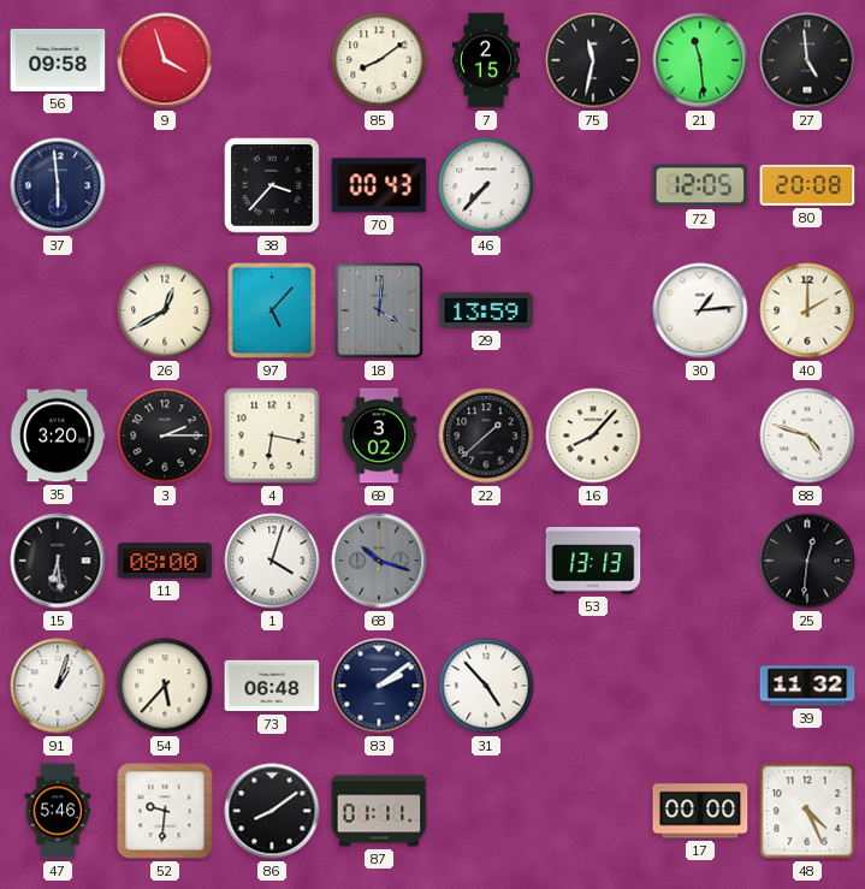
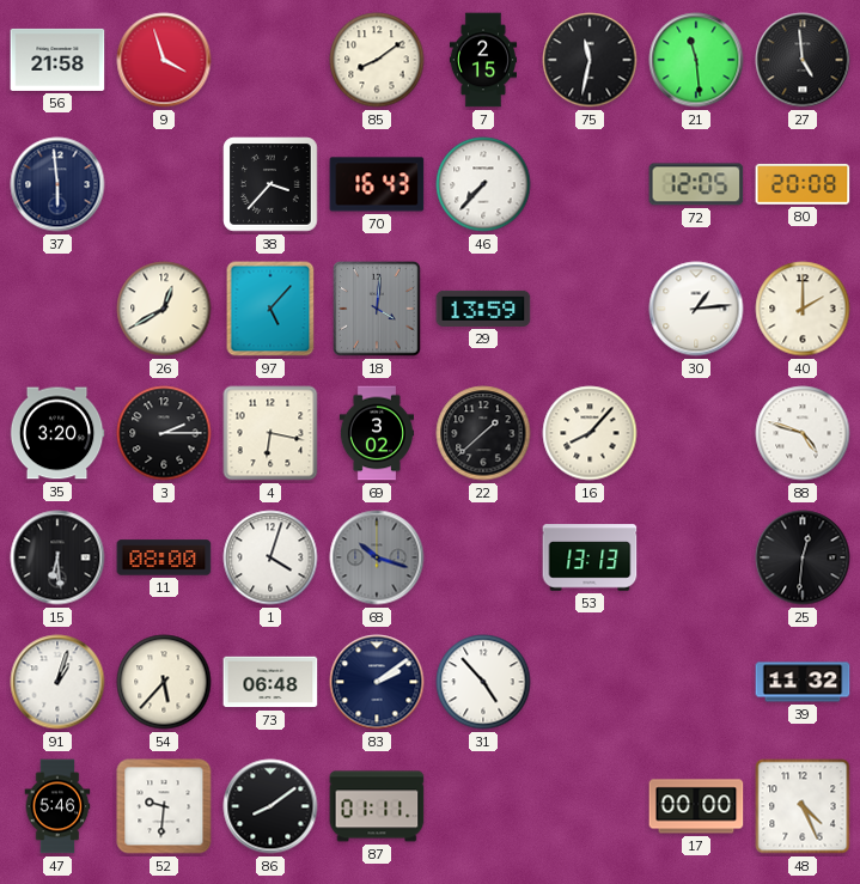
56: 09:58 -> 21:58 (57, 60)
70: 00:43 -> 16:43 (377, 184)
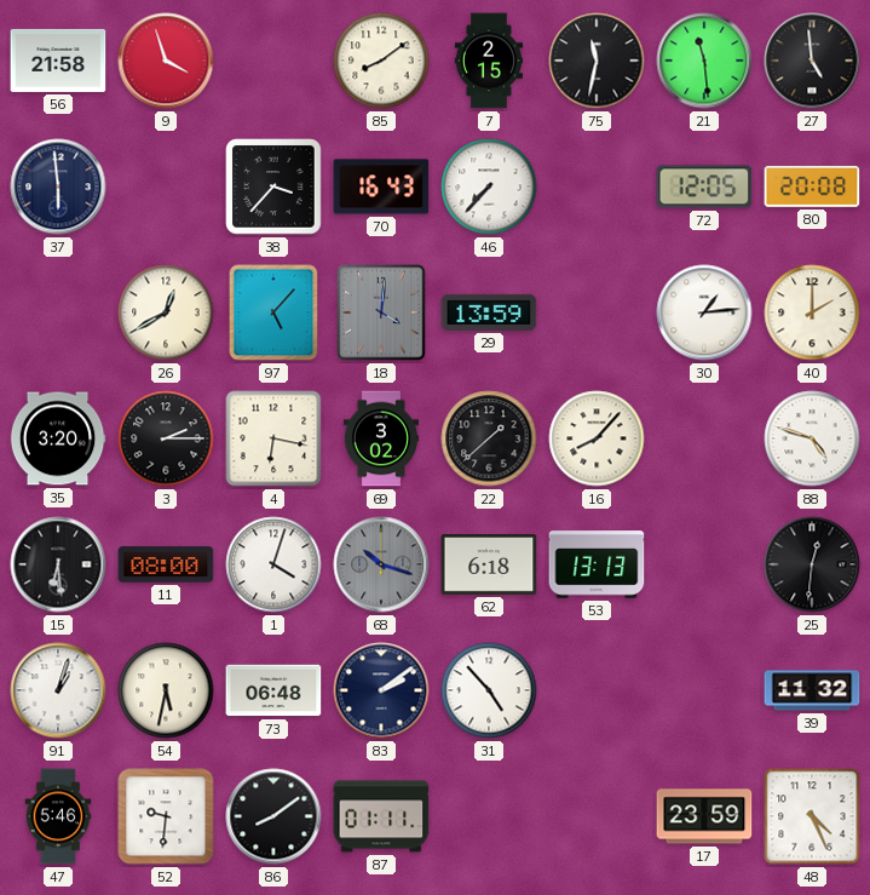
62: none -> 6:18 (489, 566)
54: 5:37 -> 5:32 (166, 690)
17: 00:00 -> 23:59 (704, 816)
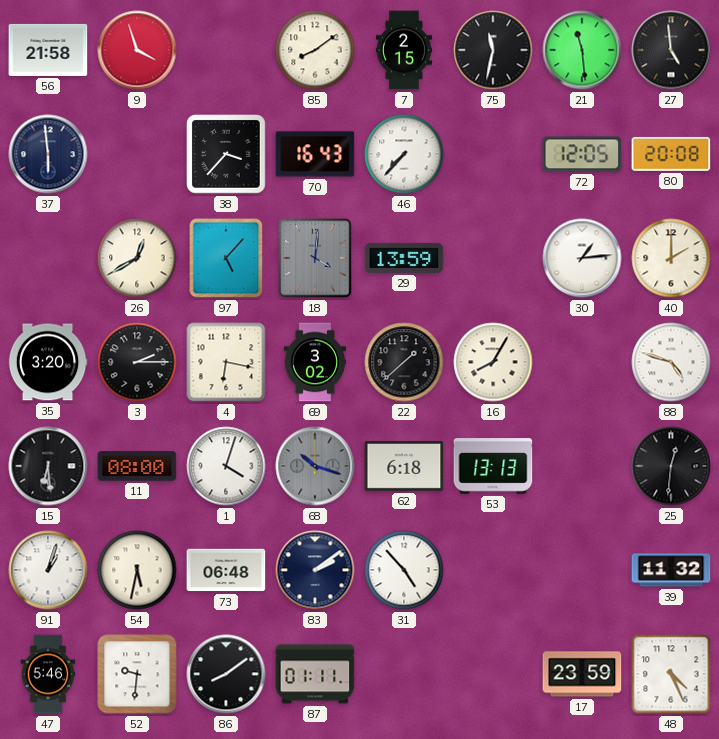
16: 8:07 -> 8:05 (493, 362)
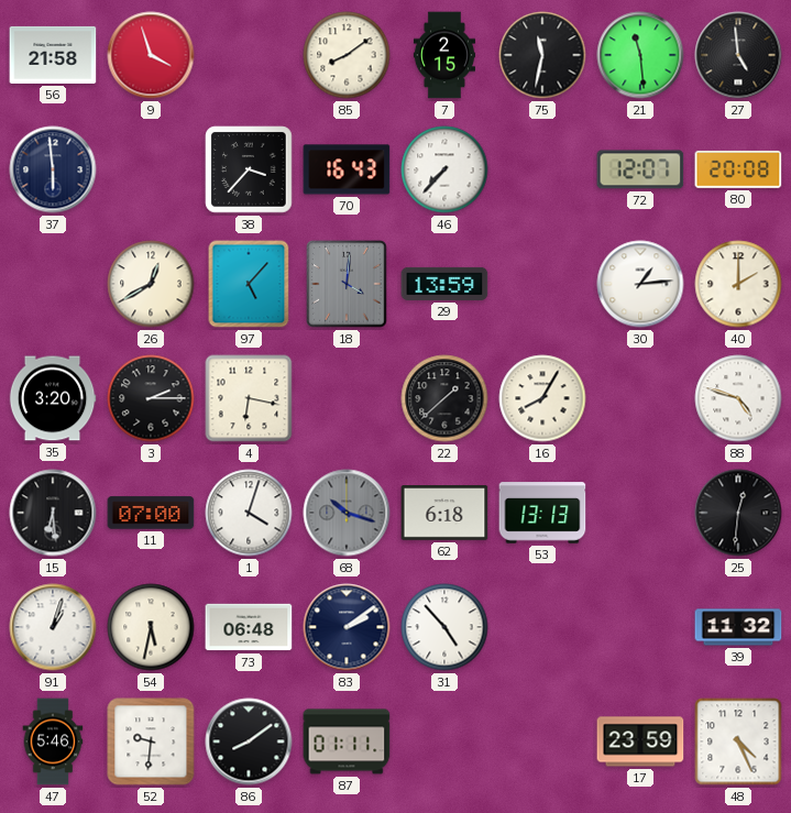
72: 12:05 -> 12:07 (640, 169)
69: 3:02 -> none (315, 362)
11: 08:00 -> 07:00 (151, 513)
